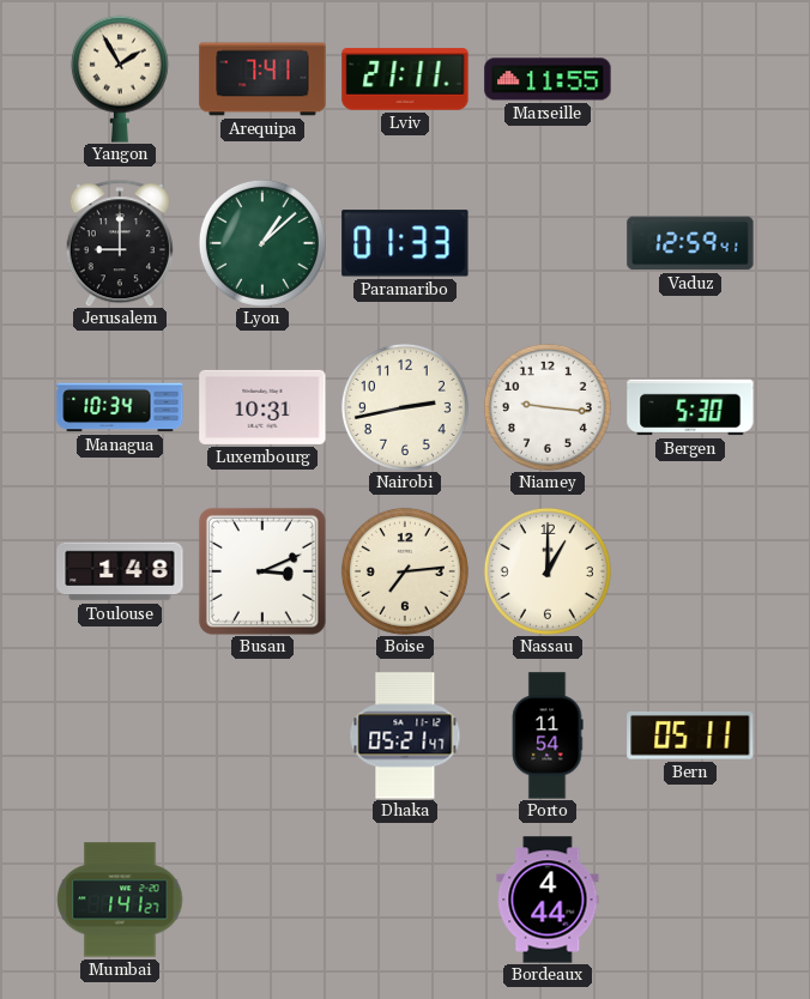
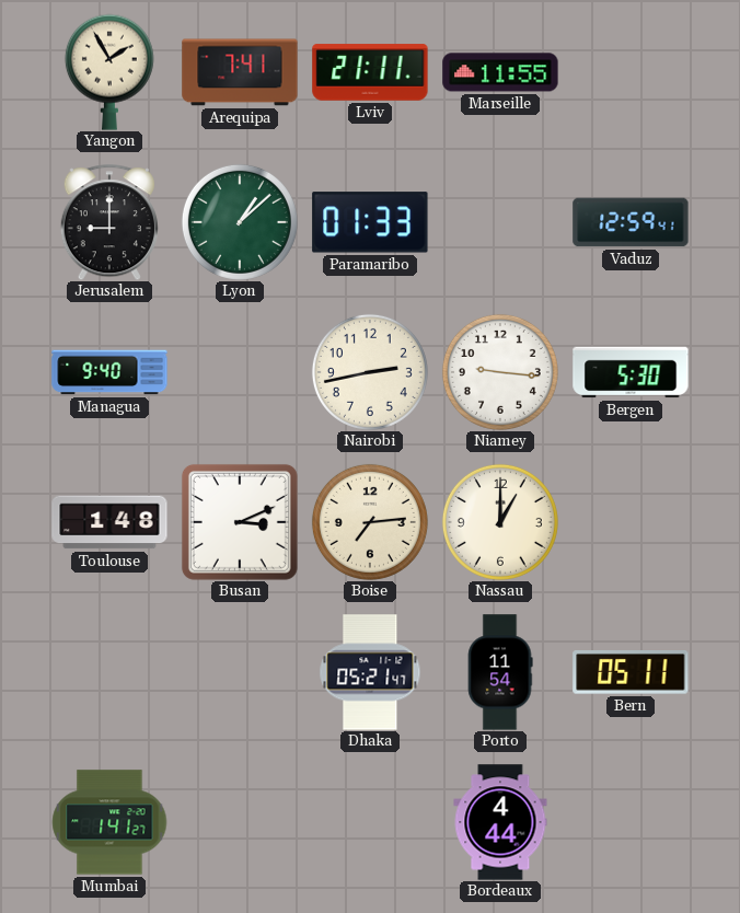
Managua: 10:34 -> 9:40 (109, 372)
Luxembourg: 10:31 -> none (262, 407)
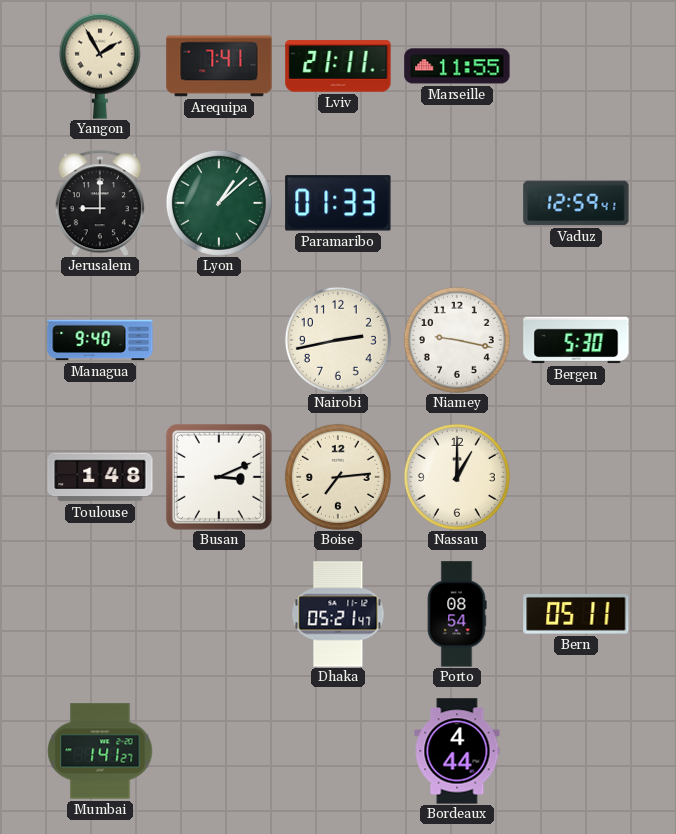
Niamey: 9:16 -> 9:17 (457, 340)
Porto: 11:54 -> 08:54 (457, 614)
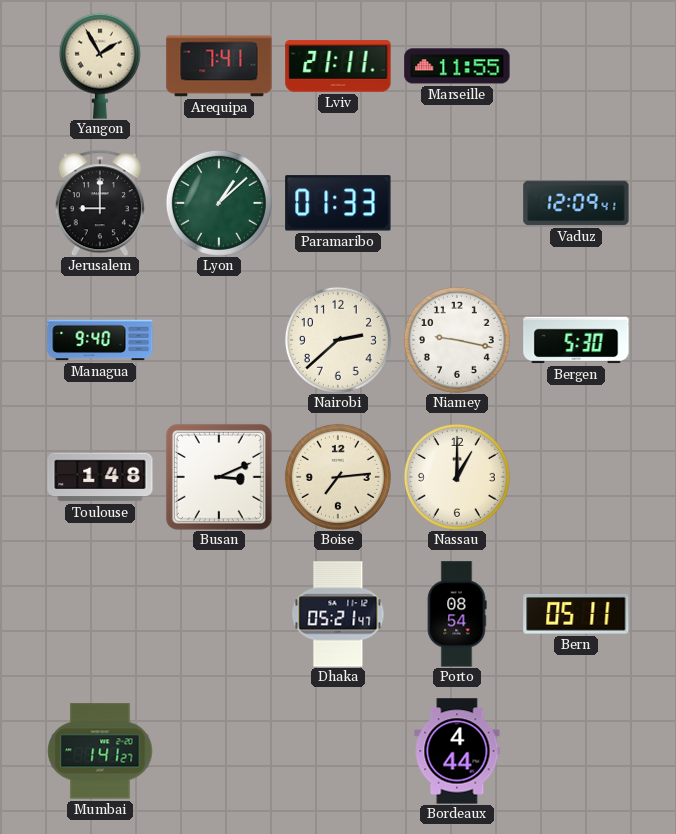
Vaduz: 12:59 -> 12:09 (576, 203)
Nairobi: 2:43 -> 2:38 (338, 340)
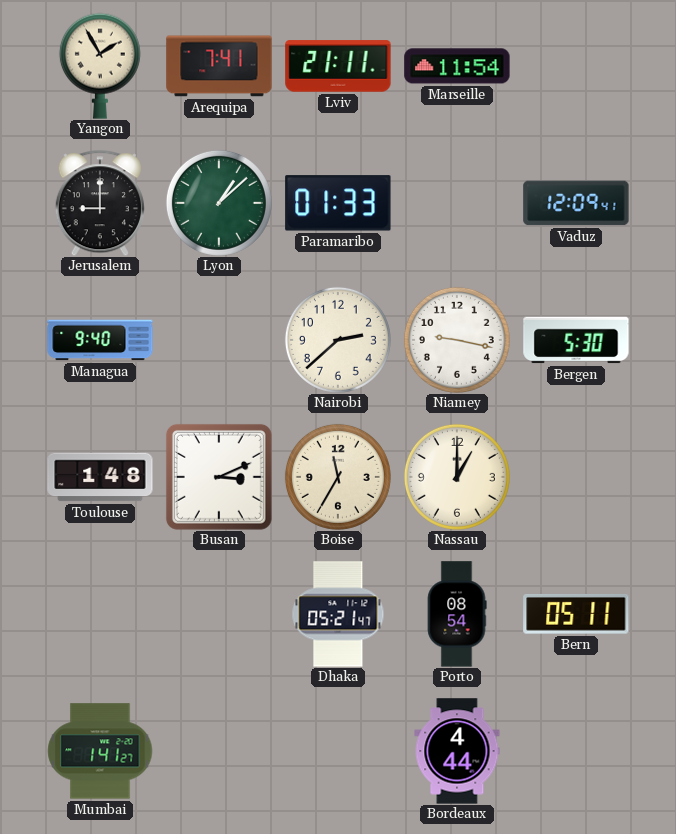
Marseille: 11:55 -> 11:54 (457, 66)
Boise: 7:14 -> 11:35 (338, 477)
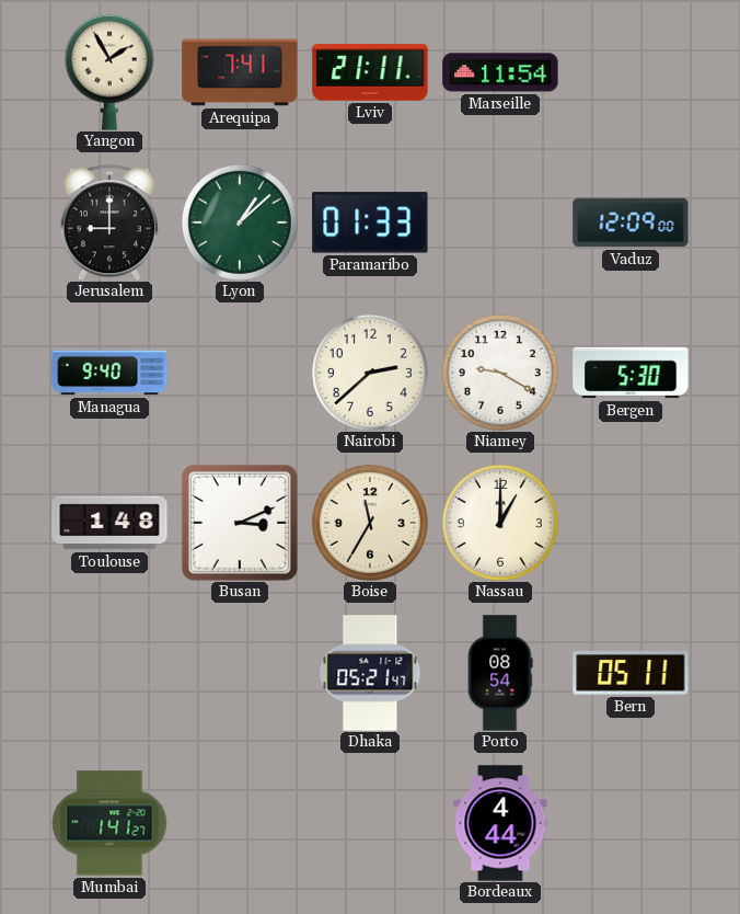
Vaduz: 12:09:41 -> 12:09:00 (631, 222)
Niamey: 9:17 -> 9:20 (500, 373)
